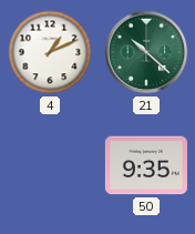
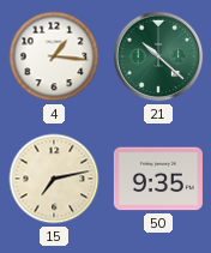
4: 1:11 -> 1:16 (54, 56)
15: none -> 7:13 (54, 179)
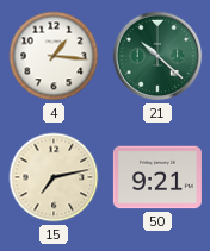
50: 9:35 -> 9:21 (157, 177)
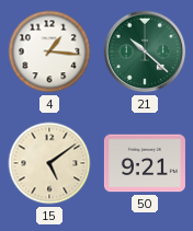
15: 7:13 -> 5:09 (49, 163)
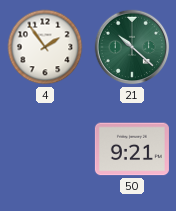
4: 1:16 -> 1:54 (45, 47)
15: 5:09 -> none (49, 163)
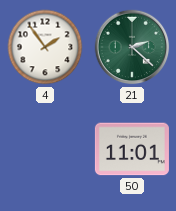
21: 10:22 -> 2:22 (132, 47)
50: 9:21 -> 11:01 (132, 149)
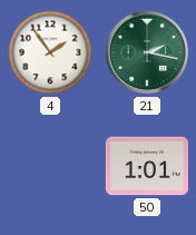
21: 2:22 -> 2:17 (147, 52)
50: 11:01 -> 1:01 (147, 166)
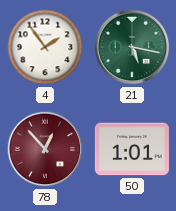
21: 2:17 -> 5:17 (132, 47)
78: none -> 12:53 (45, 149)
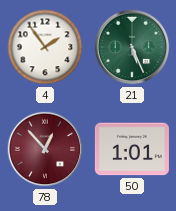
21: 5:17 -> 5:26 (132, 47)
